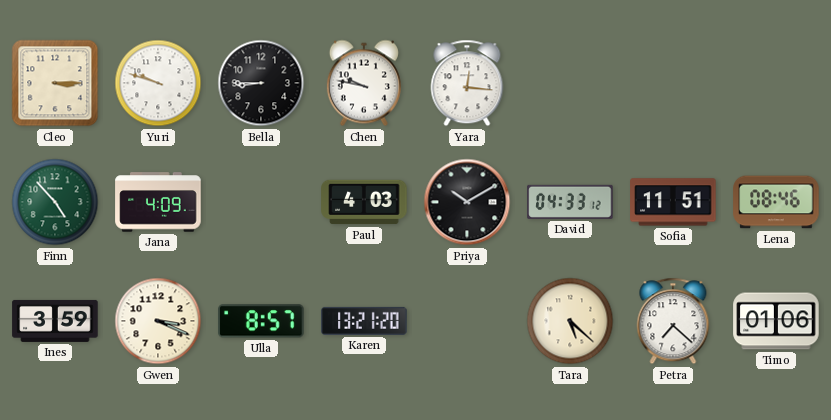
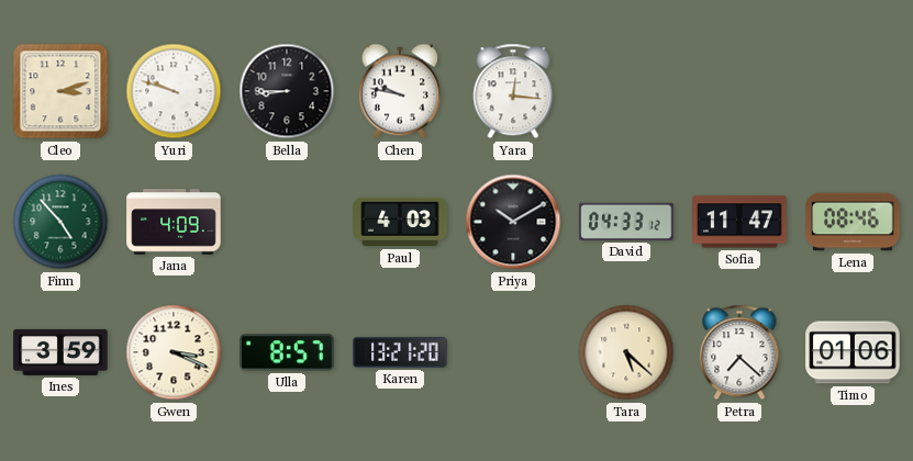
Cleo: 3:15 -> 3:12 (60, 91)
Sofia: 11:51 -> 11:47 (739, 222)
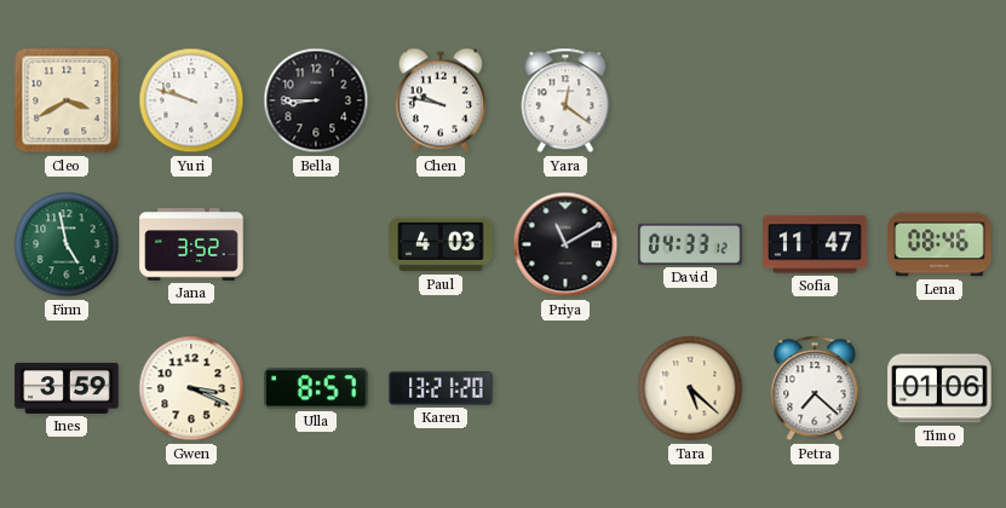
Cleo: 3:12 -> 3:40 (67, 100)
Yara: 12:16 -> 12:21 (565, 100)
Finn: 4:53 -> 4:58 (67, 244)
Jana: 4:09 -> 3:52 (191, 244)
Priya: 10:10 -> 11:10 (565, 244)
